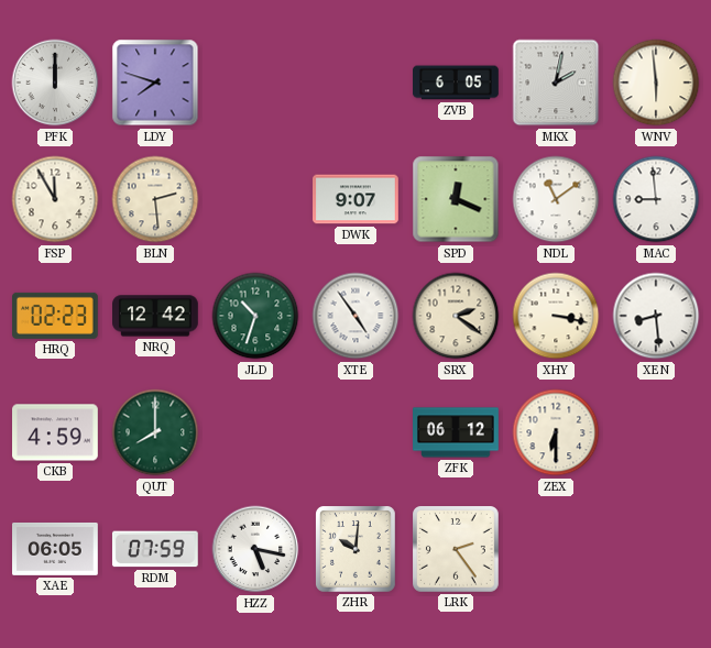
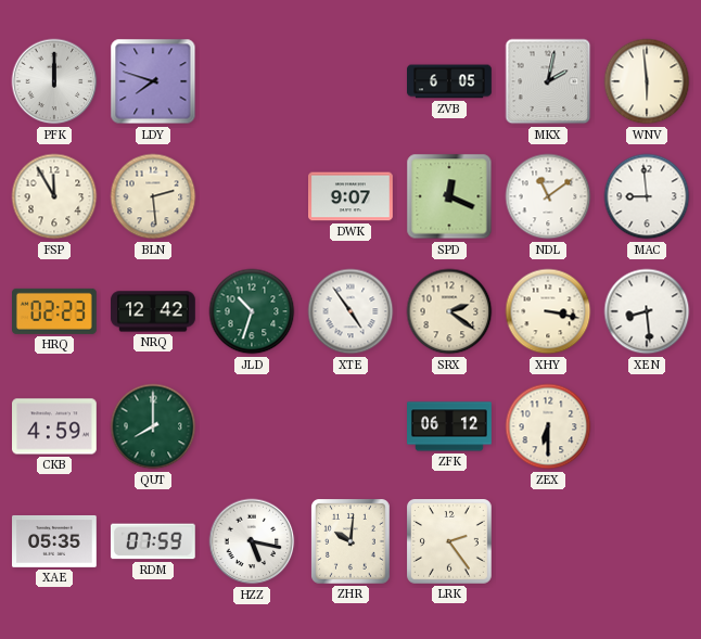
XAE: 06:05 -> 05:35 (55, 541)
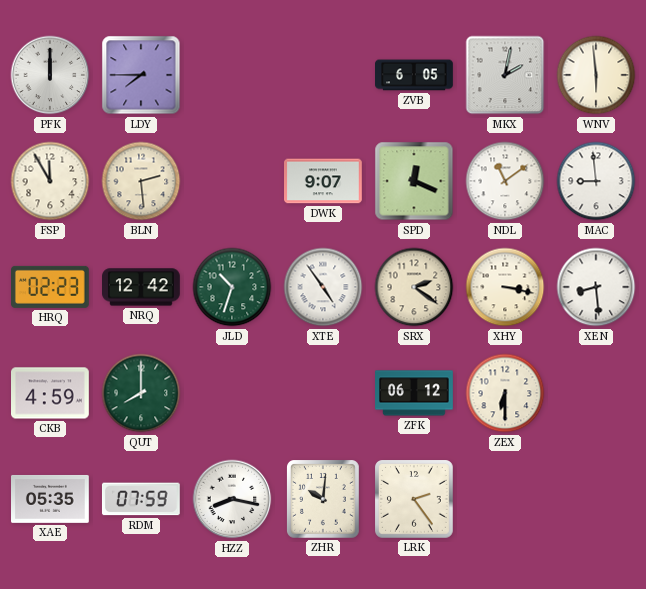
LDY: 7:48 -> 7:45 (141, 75)
HZZ: 5:17 -> 8:17 (232, 499)
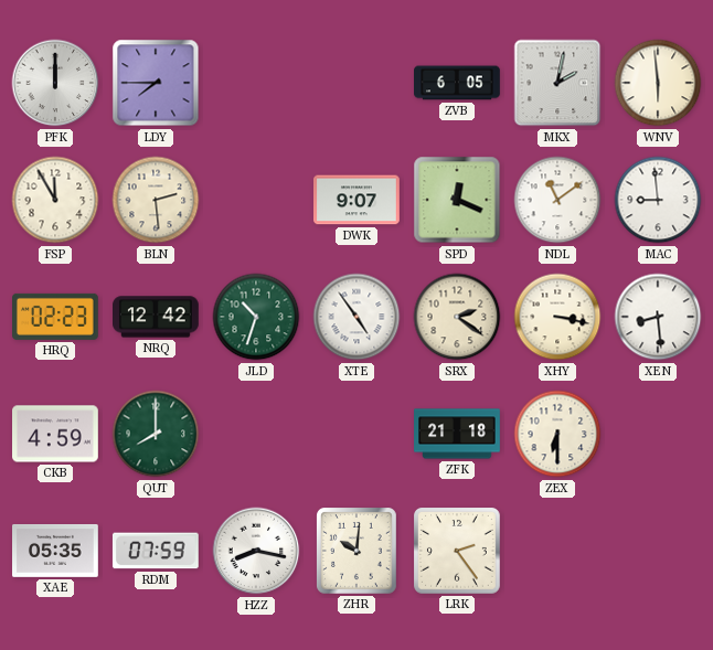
ZFK: 06:12 -> 21:18 (457, 434)
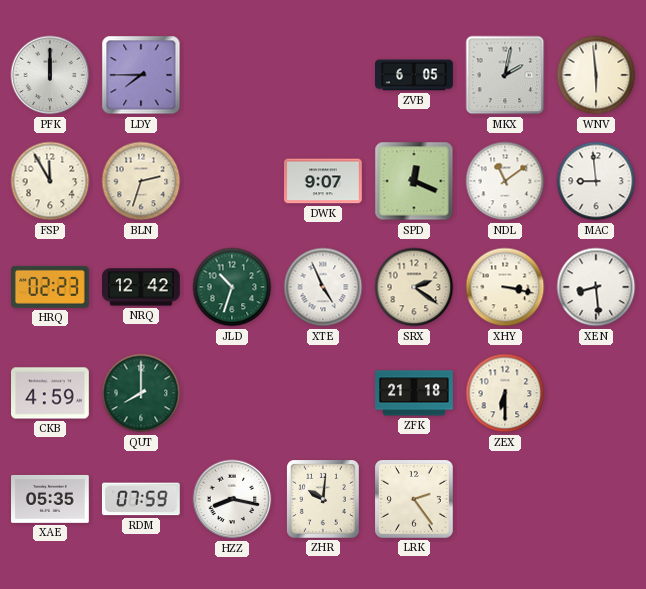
BLN: 2:29 -> 2:33 (141, 181)
XTE: 4:54 -> 4:56 (323, 287)
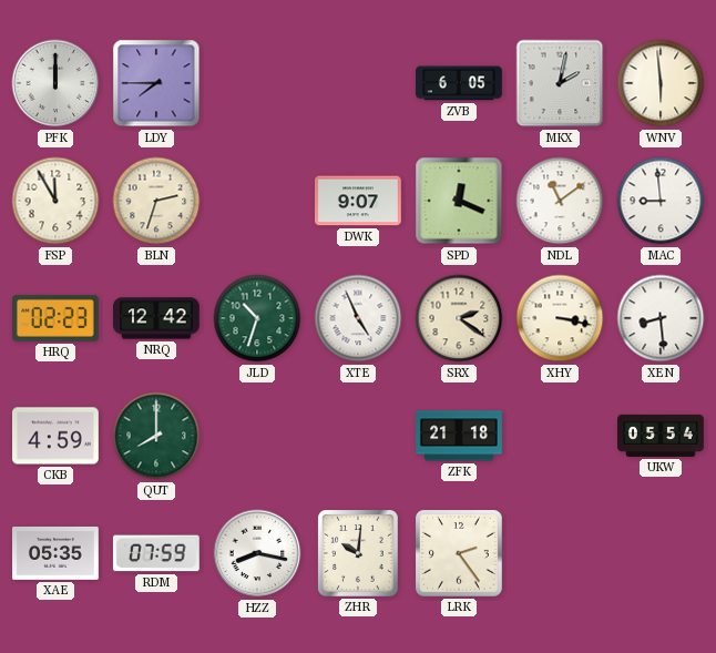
ZEX: 6:30 -> none (505, 393)
UKW: none -> 05:54 (661, 436)
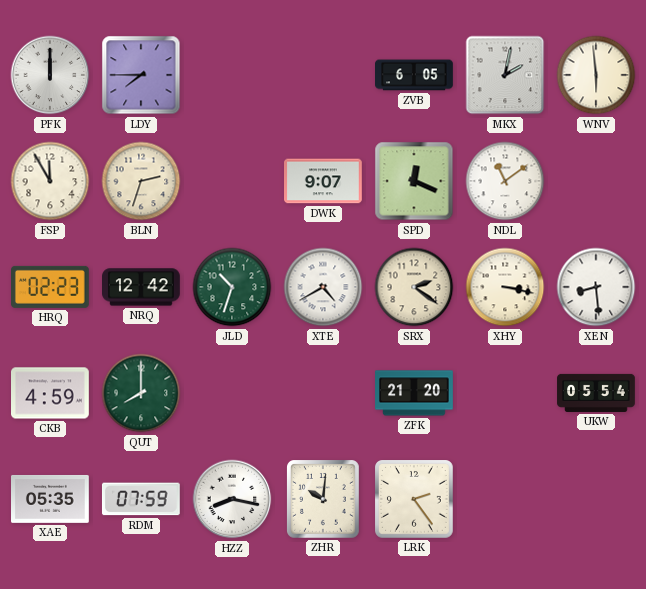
MAC: 8:59 -> none (661, 201)
XTE: 4:56 -> 4:40 (323, 287)
ZFK: 21:18 -> 21:20 (414, 393)
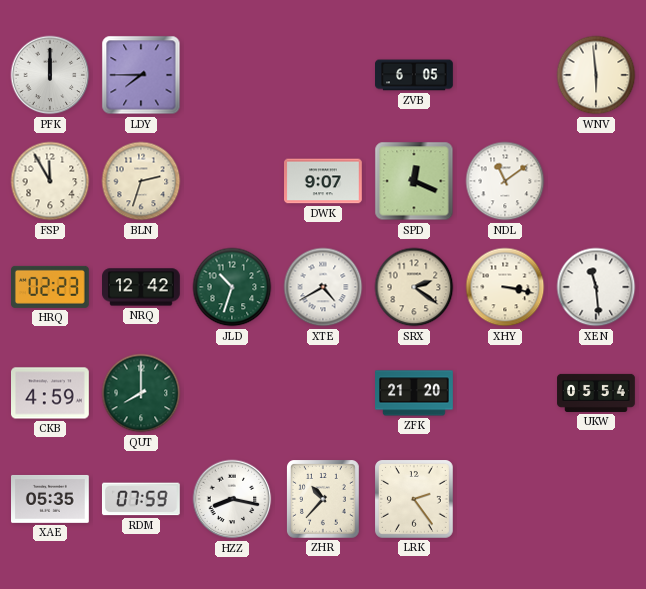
MKX: 2:02 -> none (505, 75)
XEN: 8:29 -> 11:29 (596, 287)
ZHR: 10:01 -> 10:37 (324, 500)
